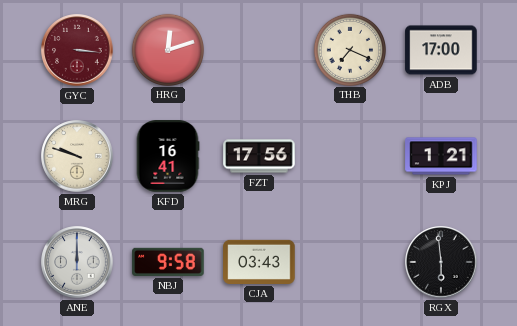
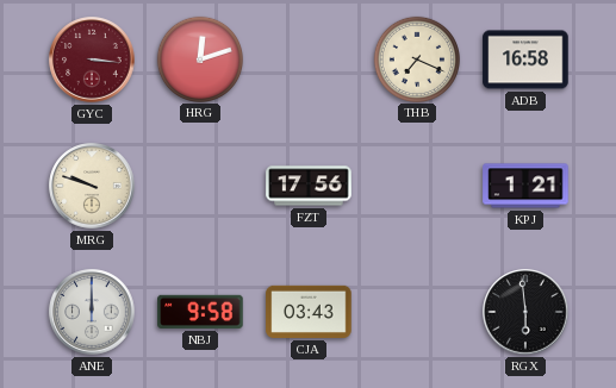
ADB: 17:00 -> 16:58 (525, 60)
KFD: 16:41 -> none (168, 156)
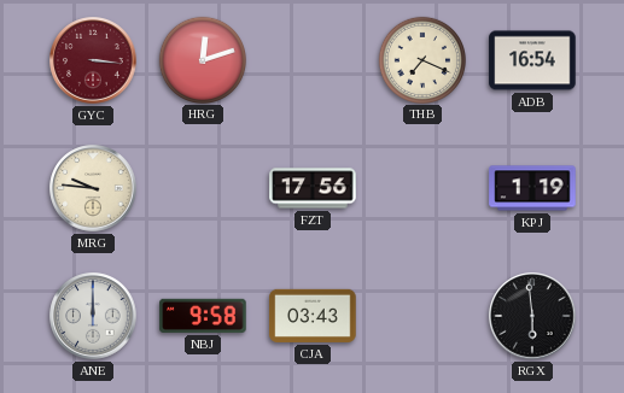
ADB: 16:58 -> 16:54 (532, 60)
MRG: 9:48 -> 9:46 (93, 188)
KPJ: 1:21 -> 1:19 (532, 188)
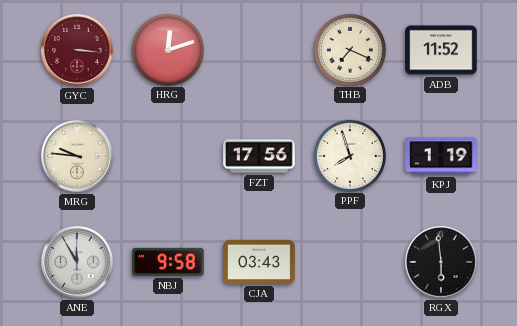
ADB: 16:54 -> 11:52 (441, 50)
PPF: none -> 7:57 (349, 155)
ANE: 12:00 -> 11:55 (77, 262)
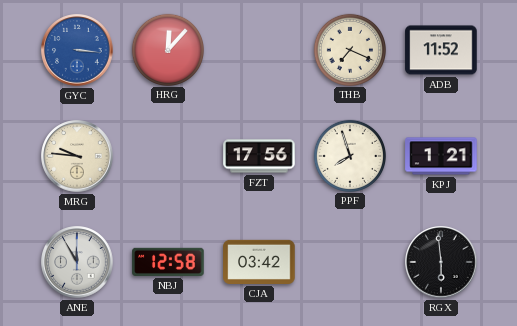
GYC dial: burgundy -> blue (77, 50)
HRG: 12:12 -> 12:07 (167, 49)
KPJ: 1:19 -> 1:21 (441, 156)
NBJ: 9:58 -> 12:58 (168, 262)
CJA: 03:43 -> 03:42 (259, 262)
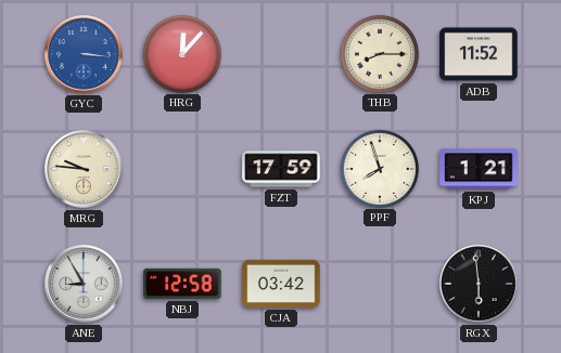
THB: 7:19 -> 8:15 (379, 53)
FZT: 17:56 -> 17:59 (281, 169)
ANE: 11:55 -> 8:55 (84, 284)
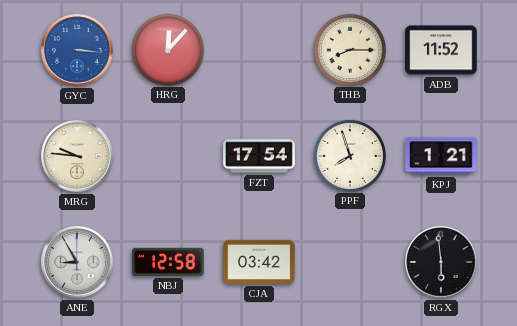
FZT: 17:59 -> 17:54 (259, 156)
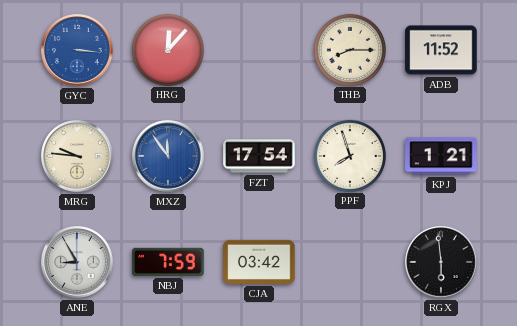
MXZ: none -> 11:54 (168, 156)
NBJ: 12:58 -> 7:59 (168, 262)
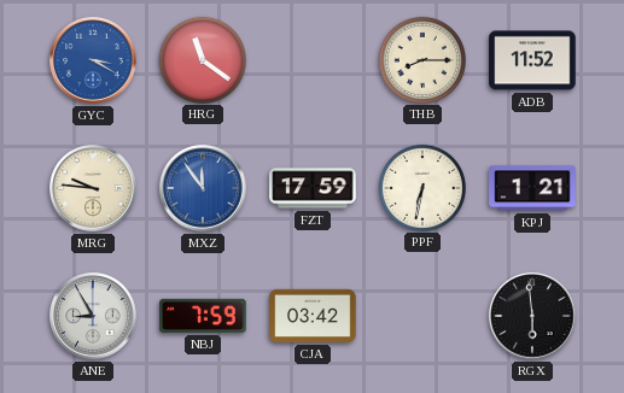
GYC: 3:16 -> 3:20 (93, 60)
HRG: 12:07 -> 11:21 (202, 59)
FZT: 17:54 -> 17:59 (313, 188)
PPF: 7:57 -> 6:32 (421, 187)
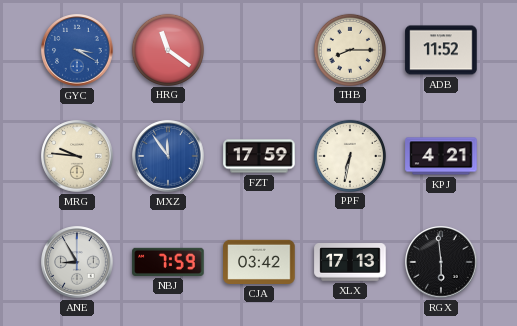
KPJ: 1:21 -> 4:21 (441, 156)
XLX: none -> 17:13 (350, 262)
